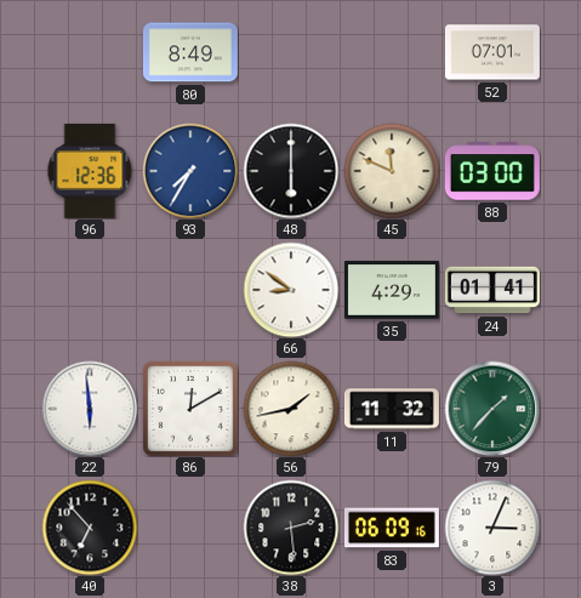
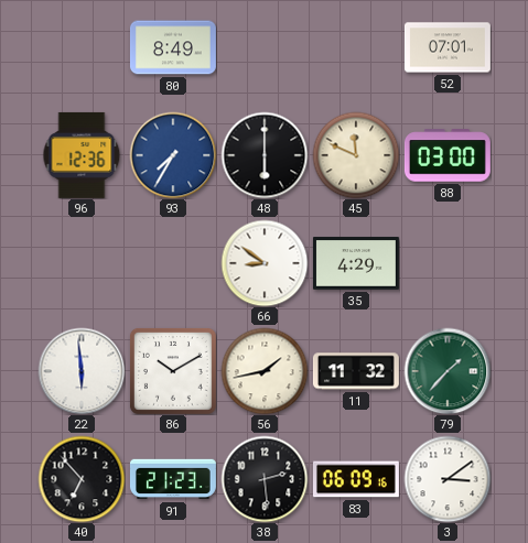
24: 01:41 -> none (492, 290)
86: 12:10 -> 10:10 (173, 371)
91: none -> 21:23 (173, 479)
3: 3:04 -> 3:09 (448, 479)
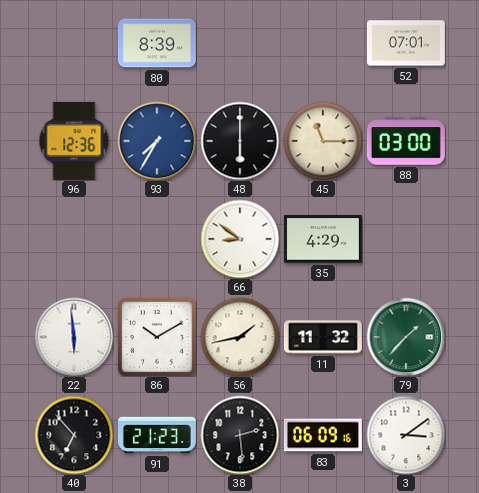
80: 8:49 -> 8:39 (157, 43)
45: 11:49 -> 11:15 (323, 141)
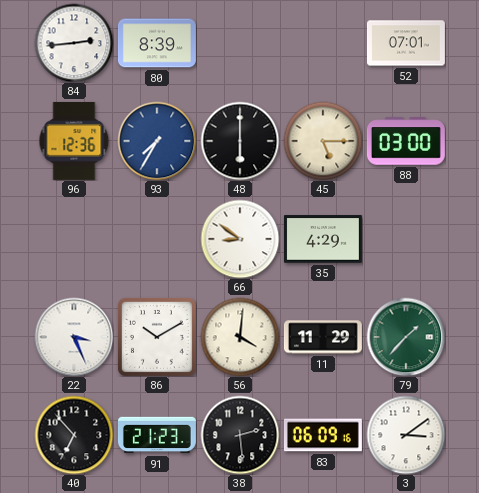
84: none -> 2:44 (74, 43)
45: 11:15 -> 5:15 (323, 141)
22: 5:59 -> 3:26 (74, 337)
56: 1:43 -> 4:01 (240, 337)
11: 11:32 -> 11:29 (323, 337)
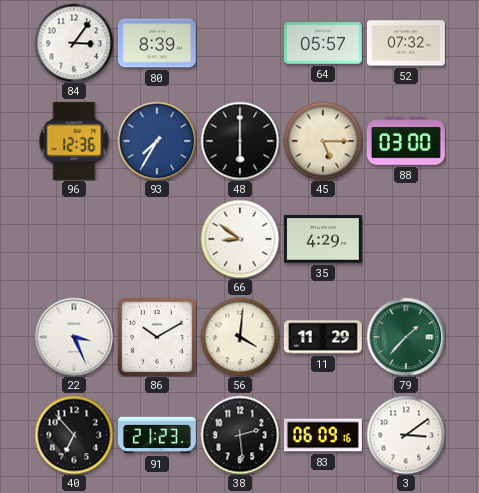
84: 2:44 -> 3:06 (74, 43)
64: none -> 05:57 (323, 43)
52: 07:01 -> 07:32 (406, 43)
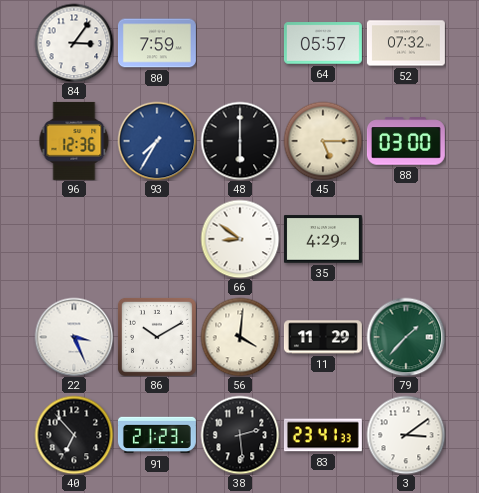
80: 8:39 -> 7:59 (157, 43)
83: 06:09 -> 23:41 (323, 435)
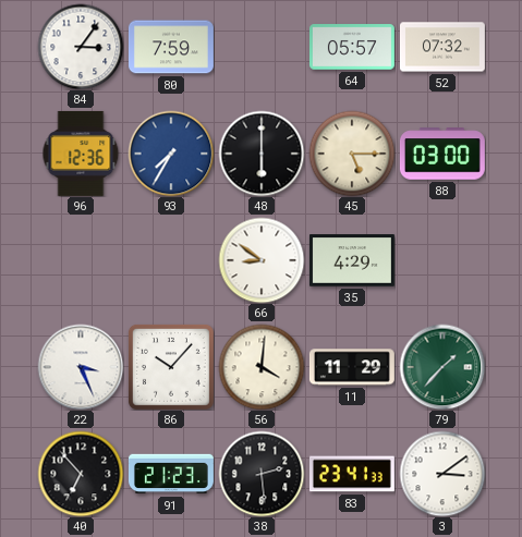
86: 10:10 -> 10:07 (171, 367)
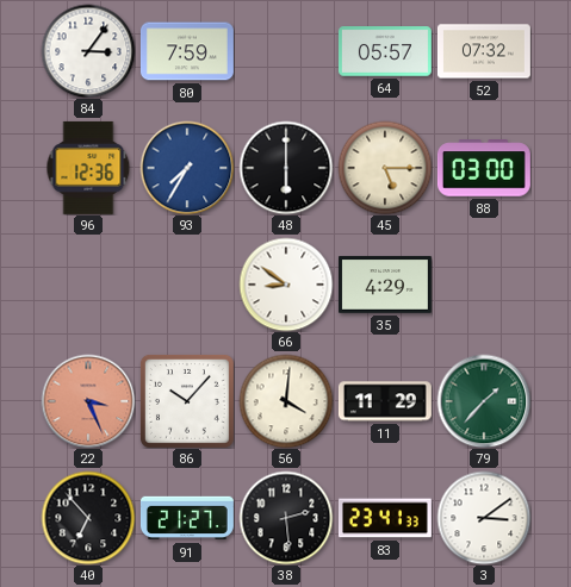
22 dial: white -> salmon (88, 401)
91: 21:23 -> 21:27 (187, 518)
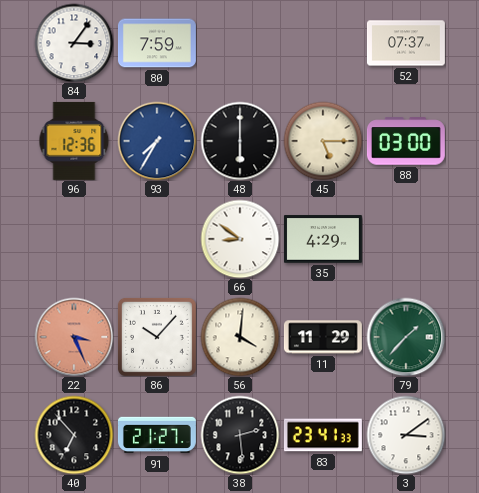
64: 05:57 -> none (385, 51)
52: 07:32 -> 07:37 (406, 43)
